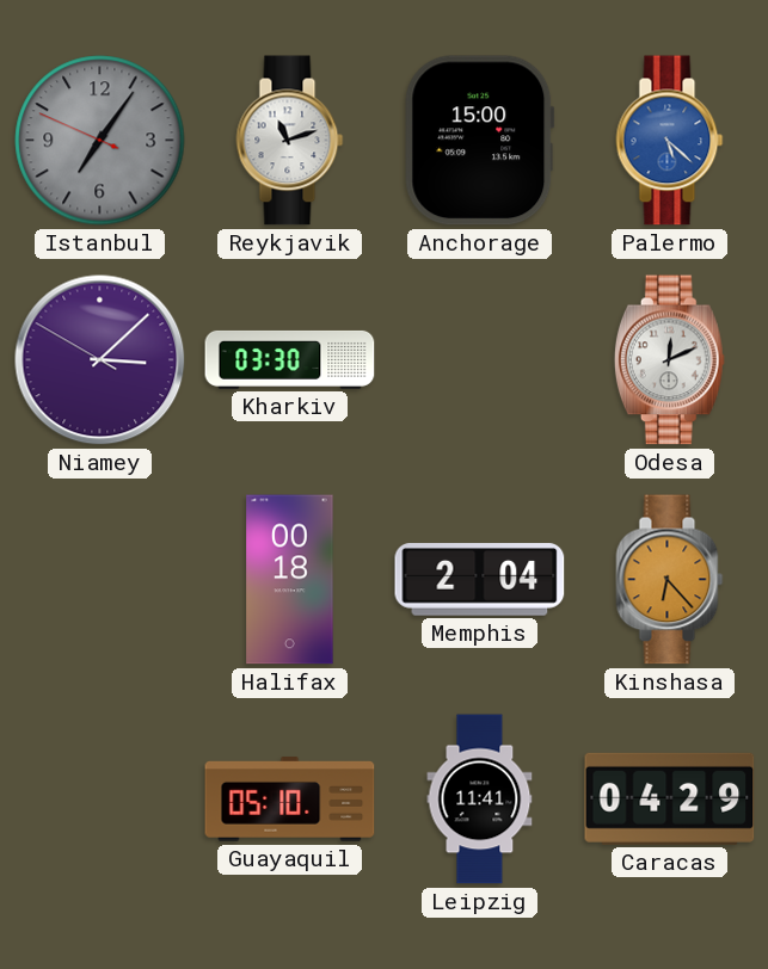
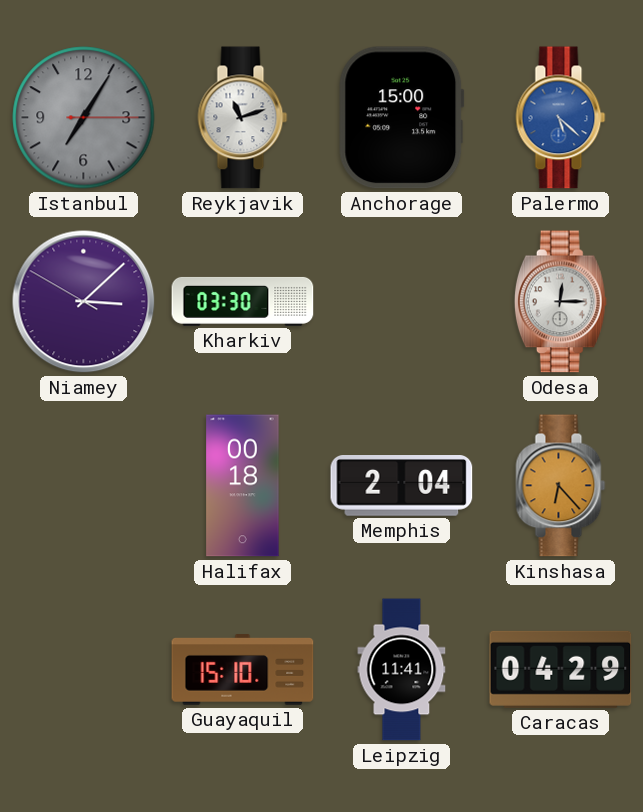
Istanbul: 7:05:49 -> 7:05:15 (84, 118)
Odesa: 12:11 -> 12:15 (560, 302)
Guayaquil: 05:10 -> 15:10 (243, 670)
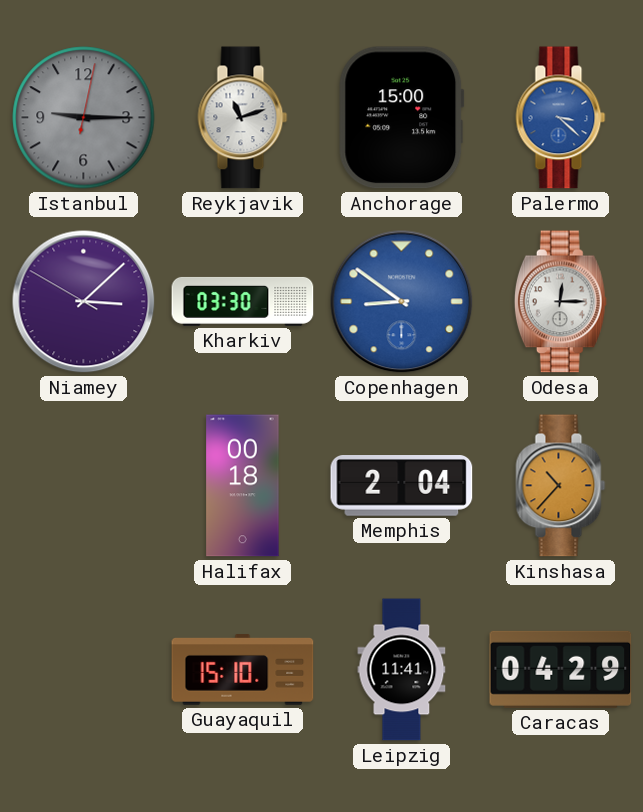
Istanbul: 7:05 -> 9:15 (84, 118)
Palermo: 5:22 -> 3:22 (561, 118)
Copenhagen: none -> 8:51 (402, 302)
Kinshasa: 6:23 -> 10:37 (561, 486)
